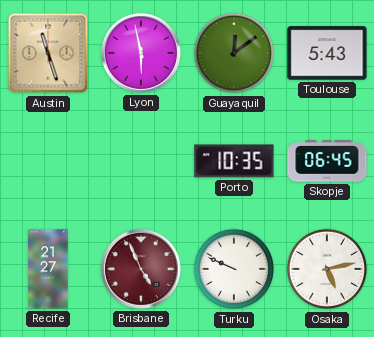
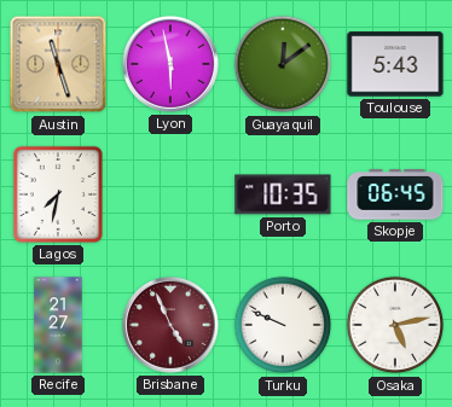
Lagos: none -> 7:32 (58, 194)
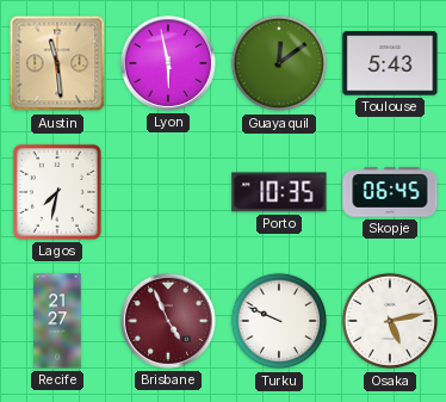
Austin: 11:27 -> 11:29 (57, 63)
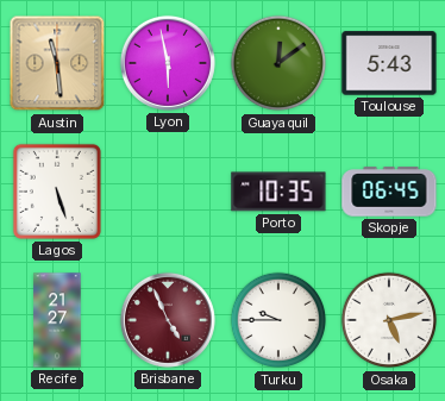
Lagos: 7:32 -> 5:27 (57, 192)
Turku: 9:49 -> 9:45 (278, 320)
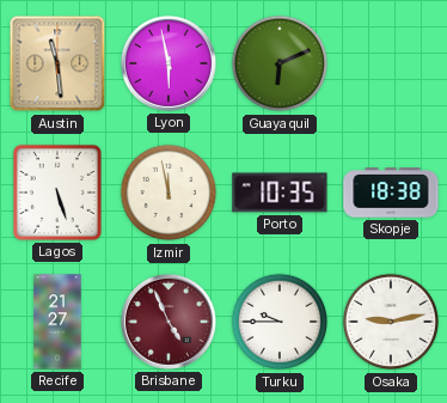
Guayaquil: 12:09 -> 6:11 (280, 63)
Toulouse: 5:43 -> none (389, 63)
Izmir: none -> 11:58 (169, 193)
Skopje: 06:45 -> 18:38 (391, 193)
Osaka: 5:13 -> 9:13 (391, 322)
